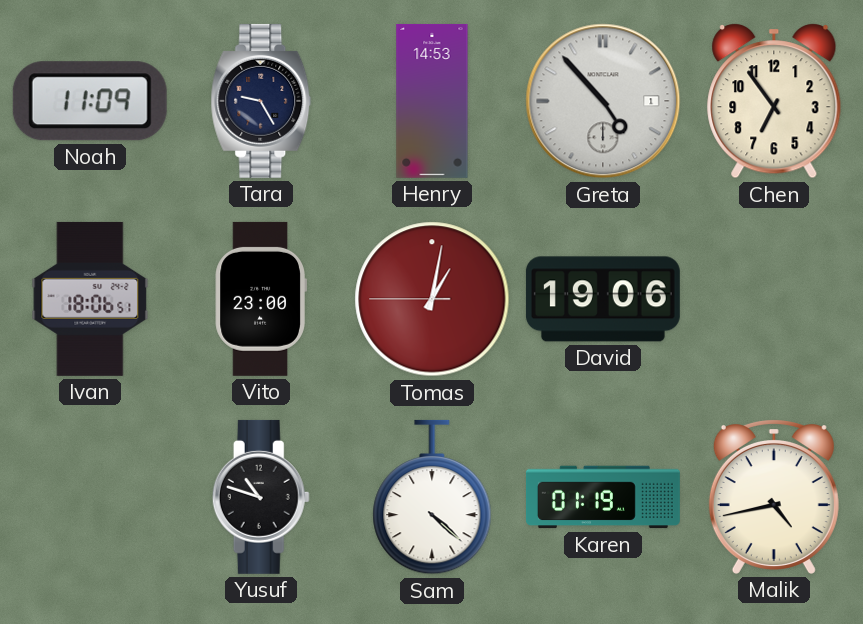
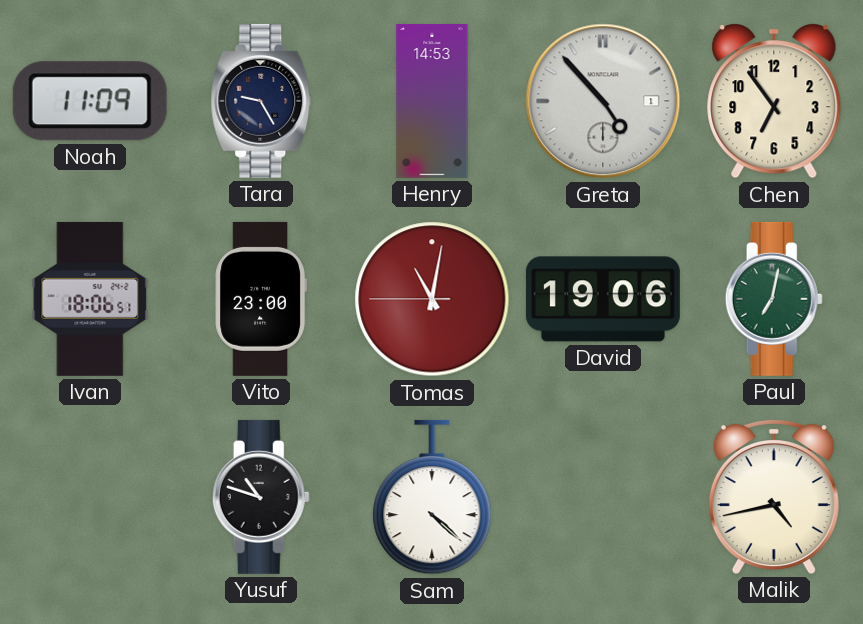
Tomas: 1:01 -> 11:01 (432, 299)
Paul: none -> 7:02 (774, 299)
Karen: 01:19 -> none (603, 497)
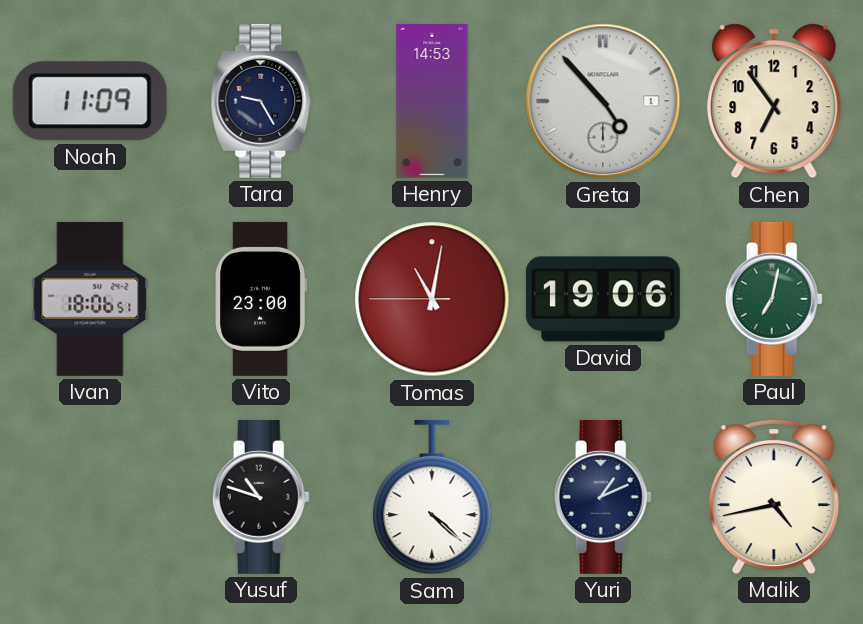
Yuri: none -> 1:11 (603, 497)
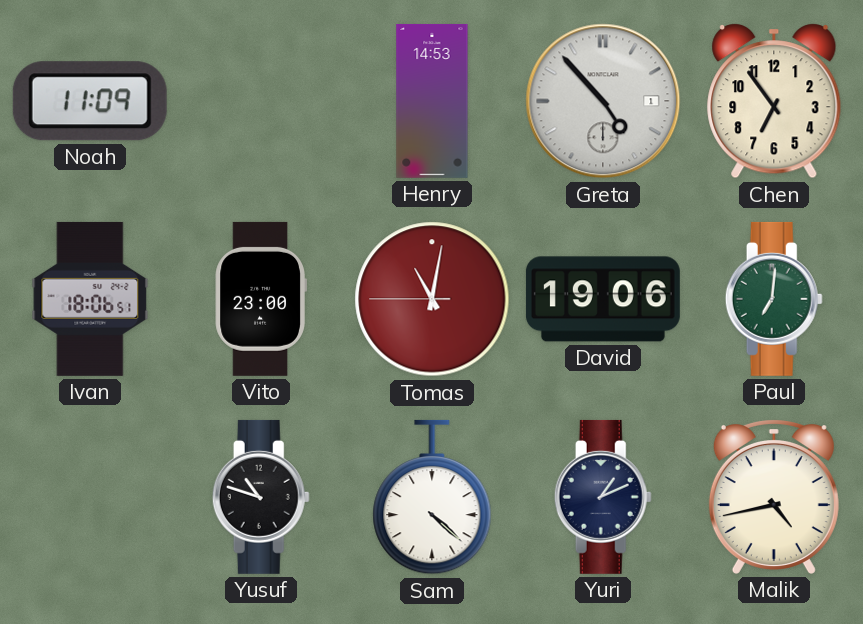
Tara: 9:25 -> none (261, 101)
Paul: 7:02 -> 7:01 (774, 299)
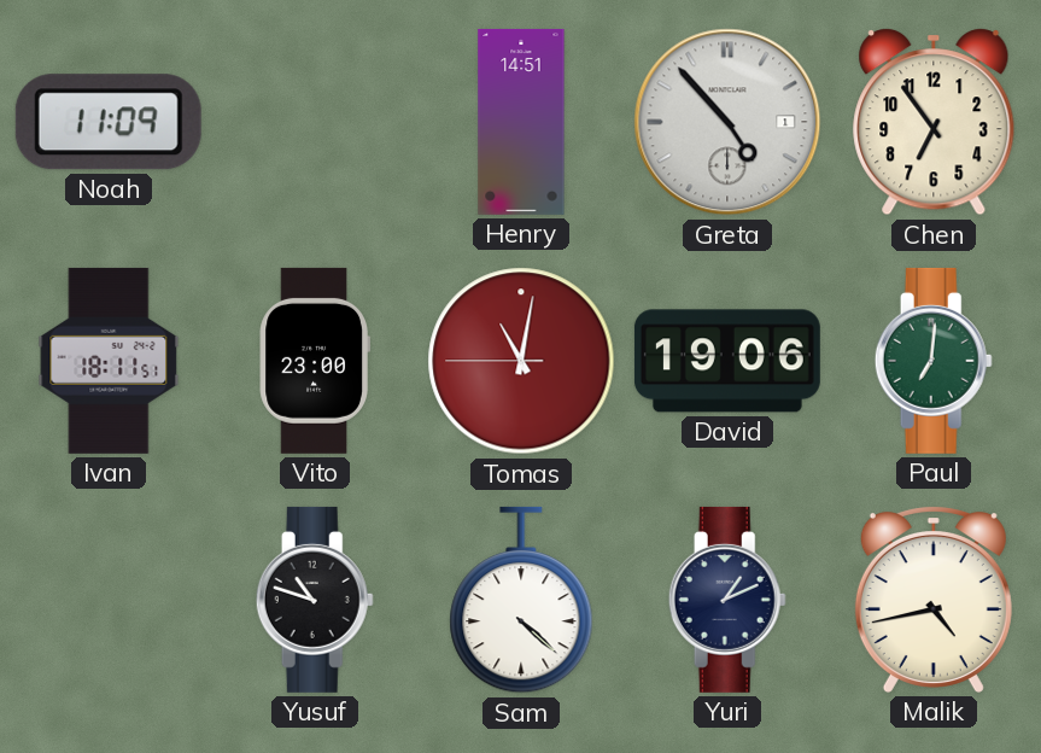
Henry: 14:53 -> 14:51 (521, 122)
Ivan: 18:06 -> 18:11 (109, 361)
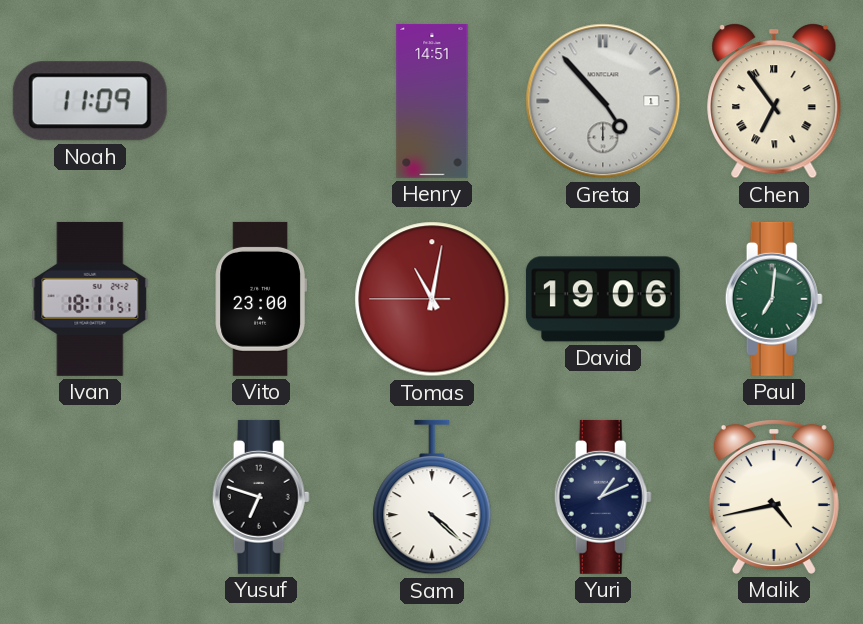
Chen numerals: Arabic -> Roman (774, 101)
Yusuf: 10:48 -> 6:48 (261, 497)
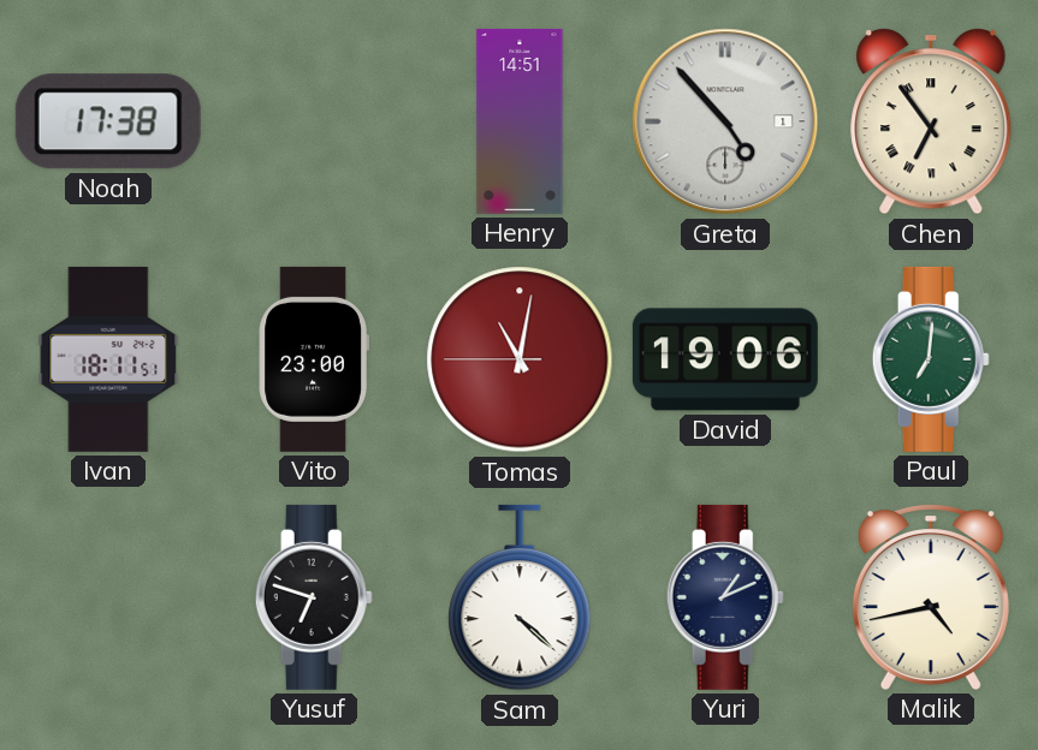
Noah: 11:09 -> 17:38 (108, 121)
